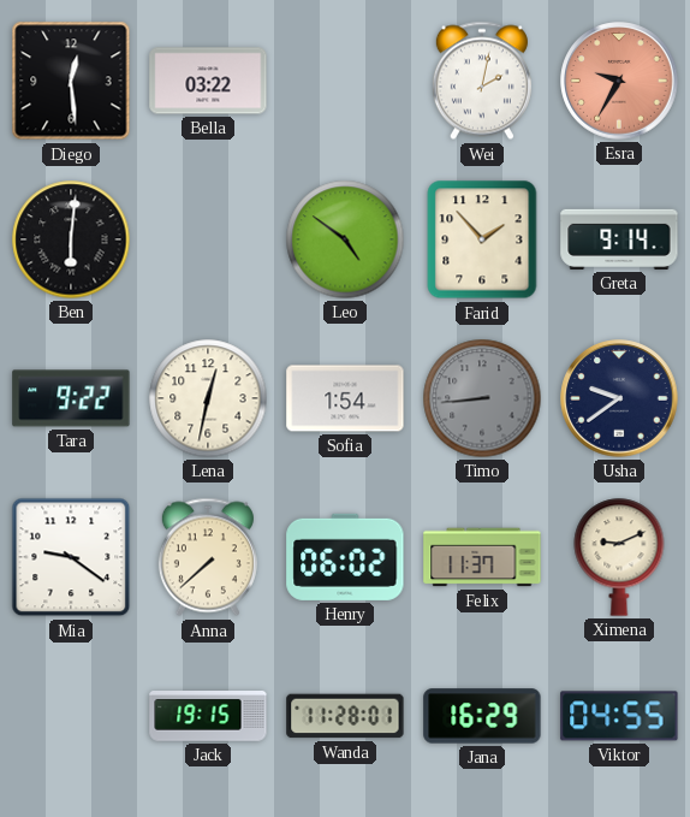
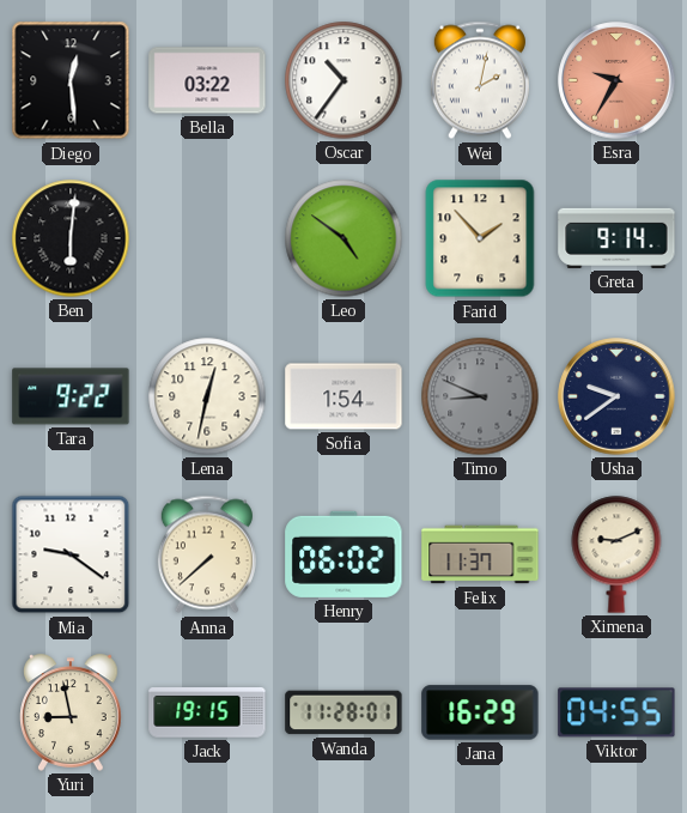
Oscar: none -> 10:36 (343, 80)
Timo: 8:44 -> 8:49 (480, 396)
Yuri: none -> 8:58 (71, 712)
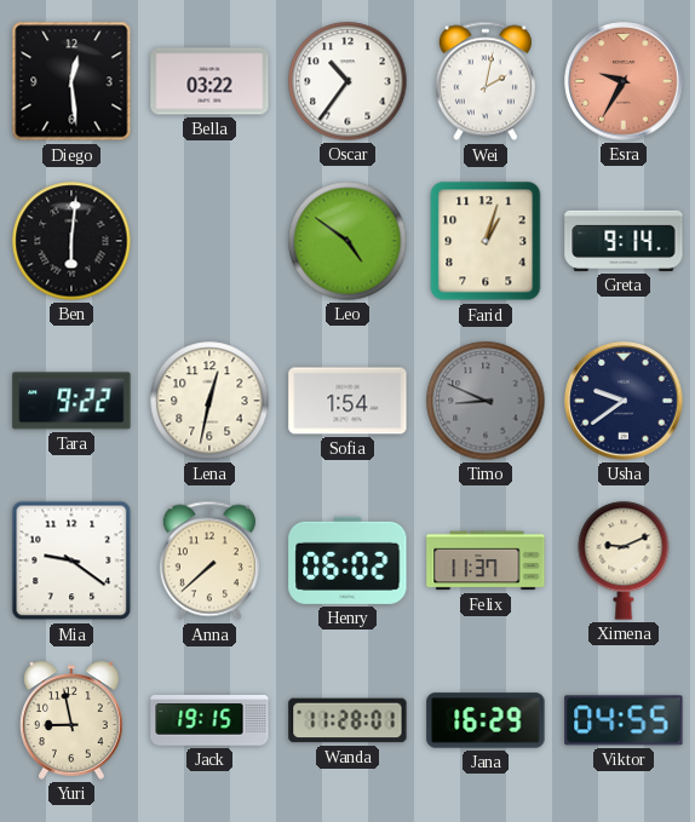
Farid: 1:53 -> 1:03 (486, 241)
